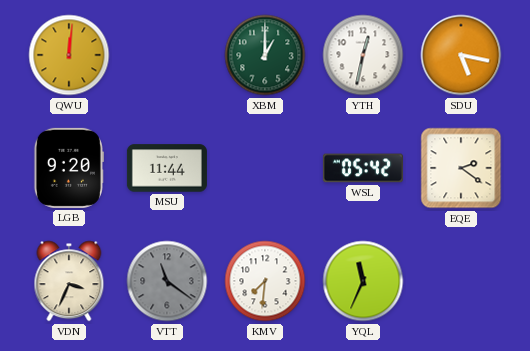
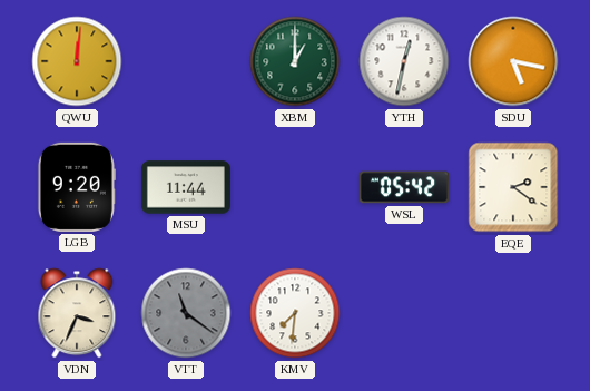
YQL: 11:34 -> none (363, 281)
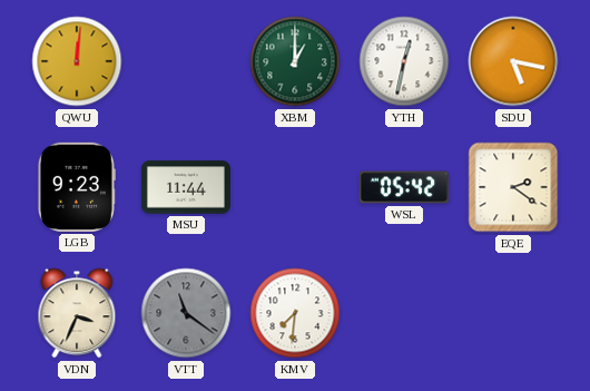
LGB: 9:20 -> 9:23 (77, 187)
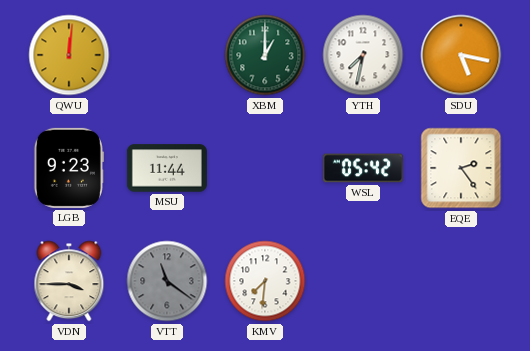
YTH: 12:32 -> 7:32 (363, 55)
EQE: 2:21 -> 2:24 (461, 168)
VDN: 3:34 -> 3:45 (69, 281)
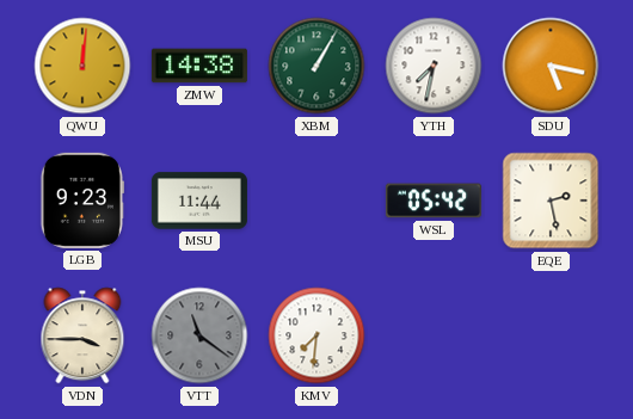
ZMW: none -> 14:38 (199, 66)
XBM: 1:00 -> 1:05 (316, 66)
EQE: 2:24 -> 2:28 (551, 201)
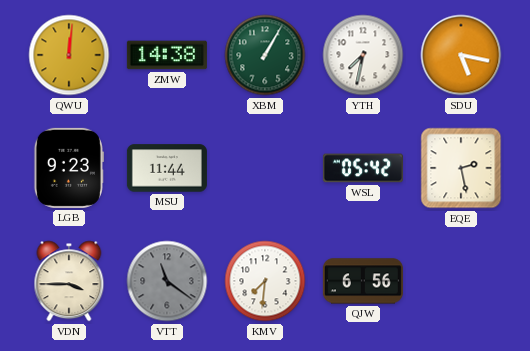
QJW: none -> 6:56 (363, 281)
